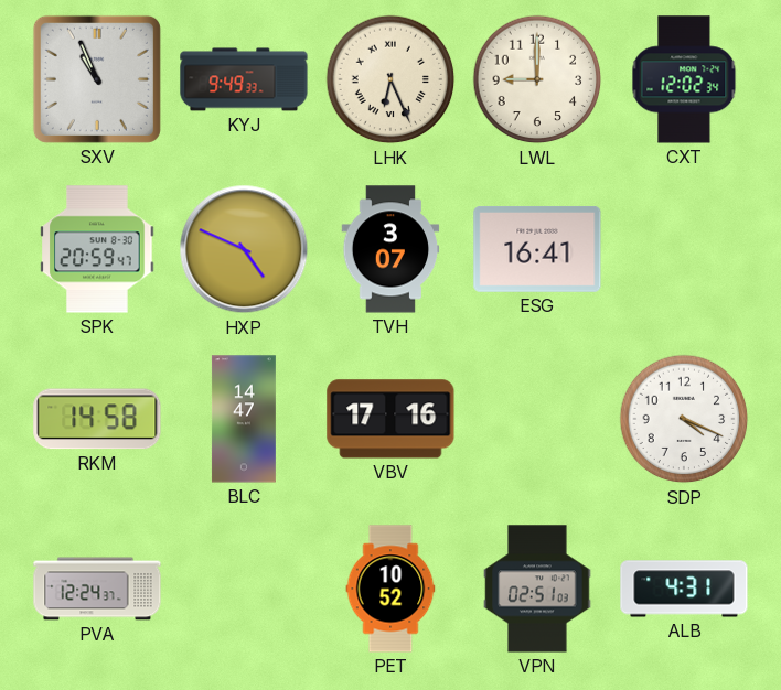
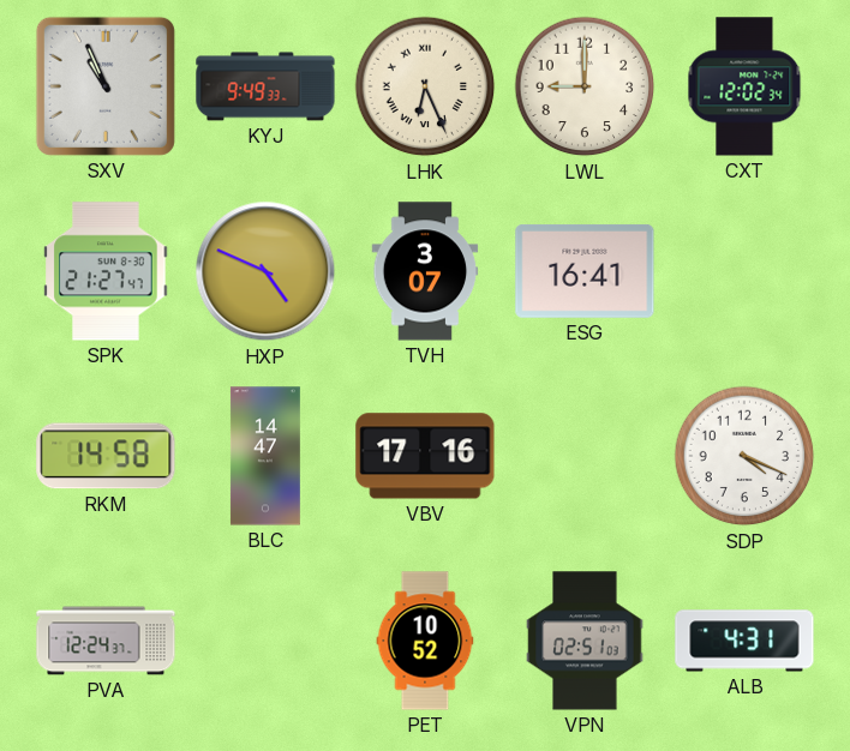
SPK: 20:59 -> 21:27 (106, 271)
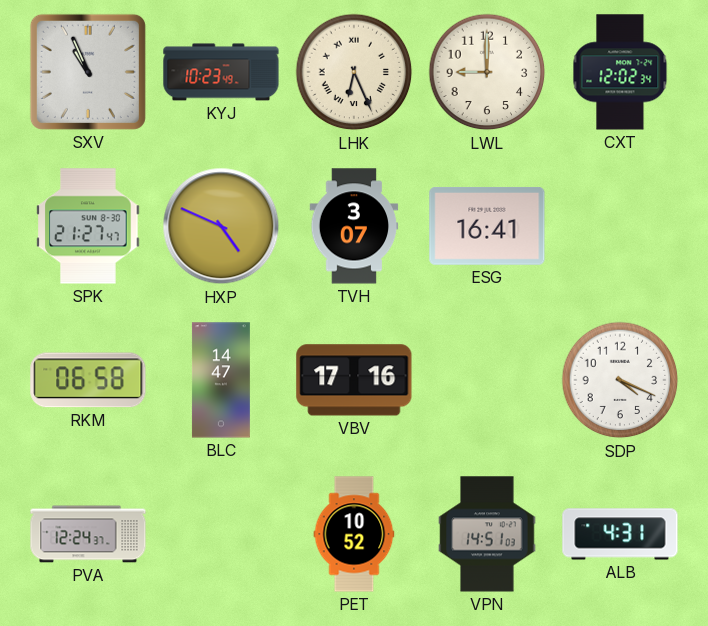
KYJ: 9:49 -> 10:23 (221, 72)
RKM: 14:58 -> 06:58 (88, 380)
VPN: 02:51 -> 14:51 (487, 534)
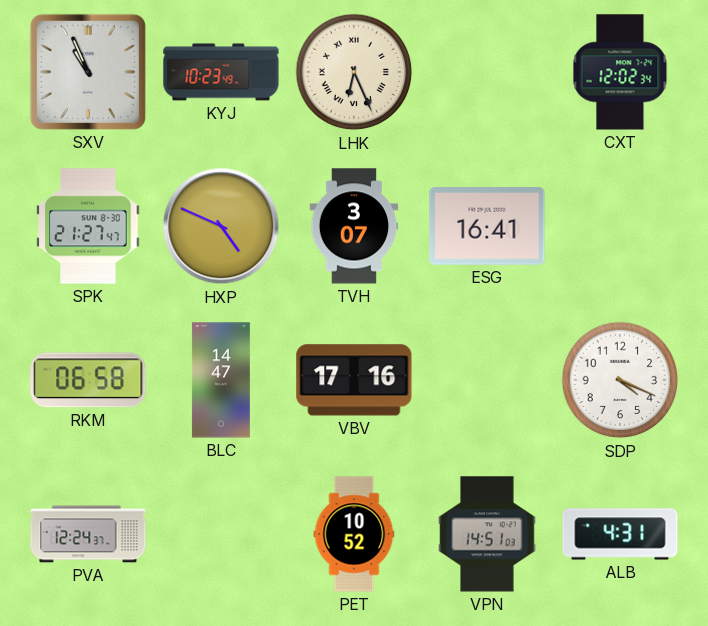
LWL: 9:00 -> none (487, 72)
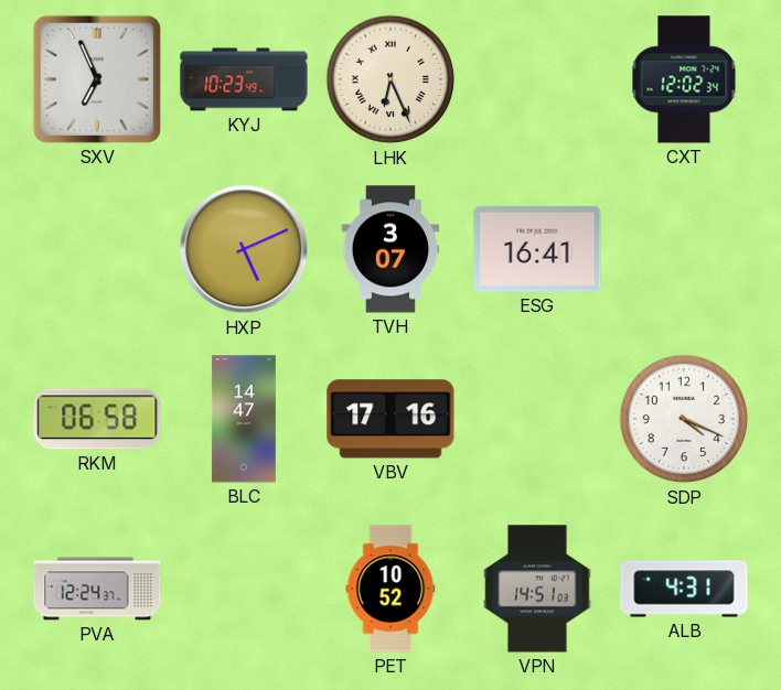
SXV: 10:56 -> 6:56 (97, 79)
SPK: 21:27 -> none (88, 226)
HXP: 4:49 -> 5:11 (244, 249)
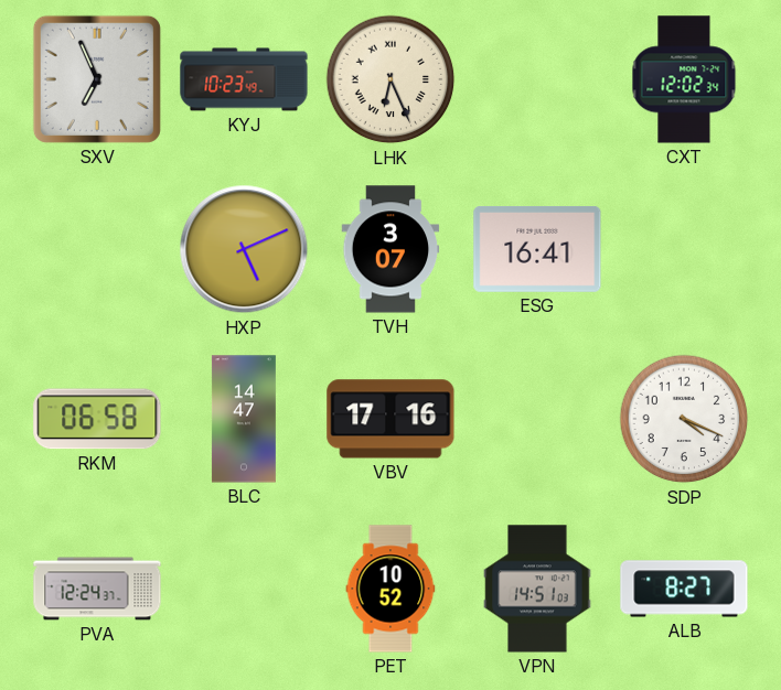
ALB: 4:31 -> 8:27 (684, 589)
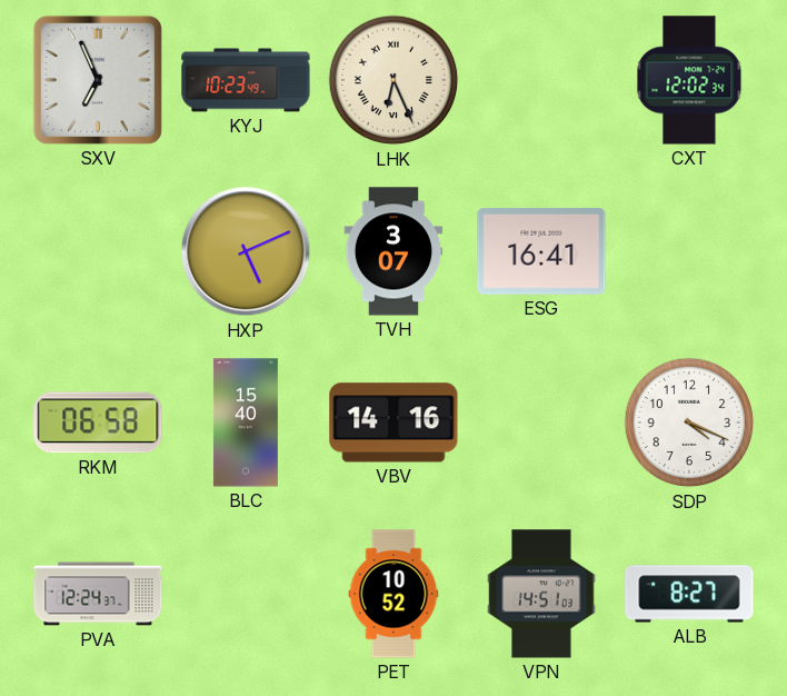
BLC: 14:47 -> 15:40 (246, 422)
VBV: 17:16 -> 14:16 (393, 422)
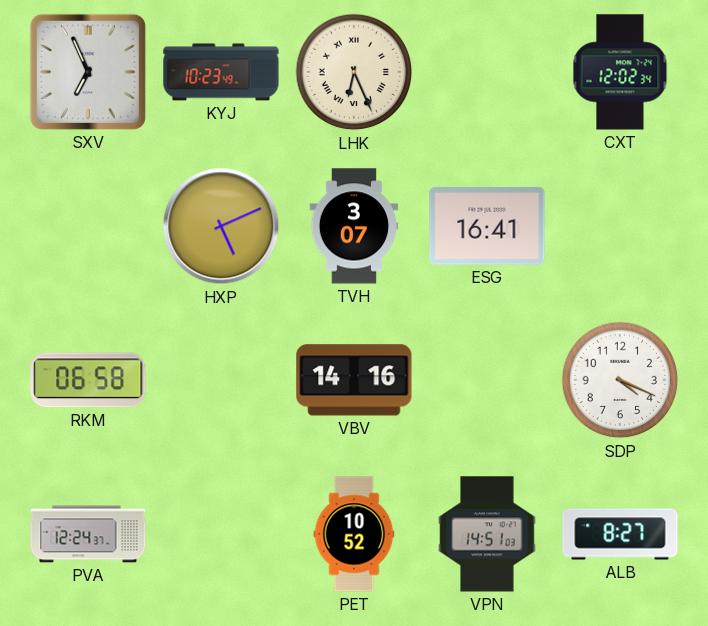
BLC: 15:40 -> none (246, 422)
